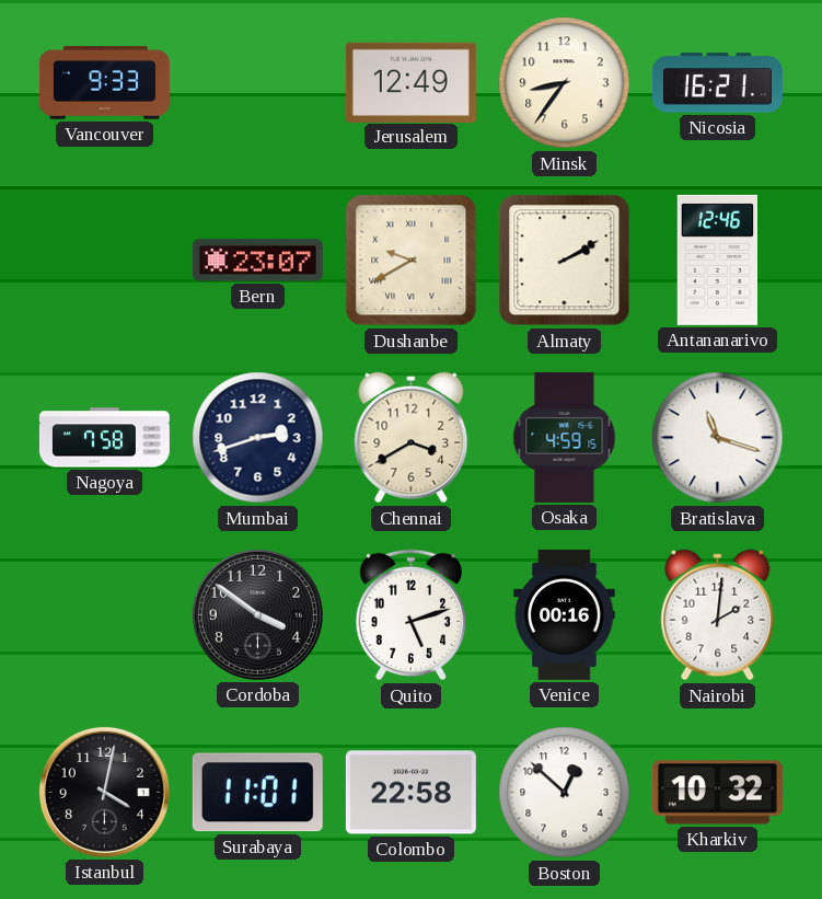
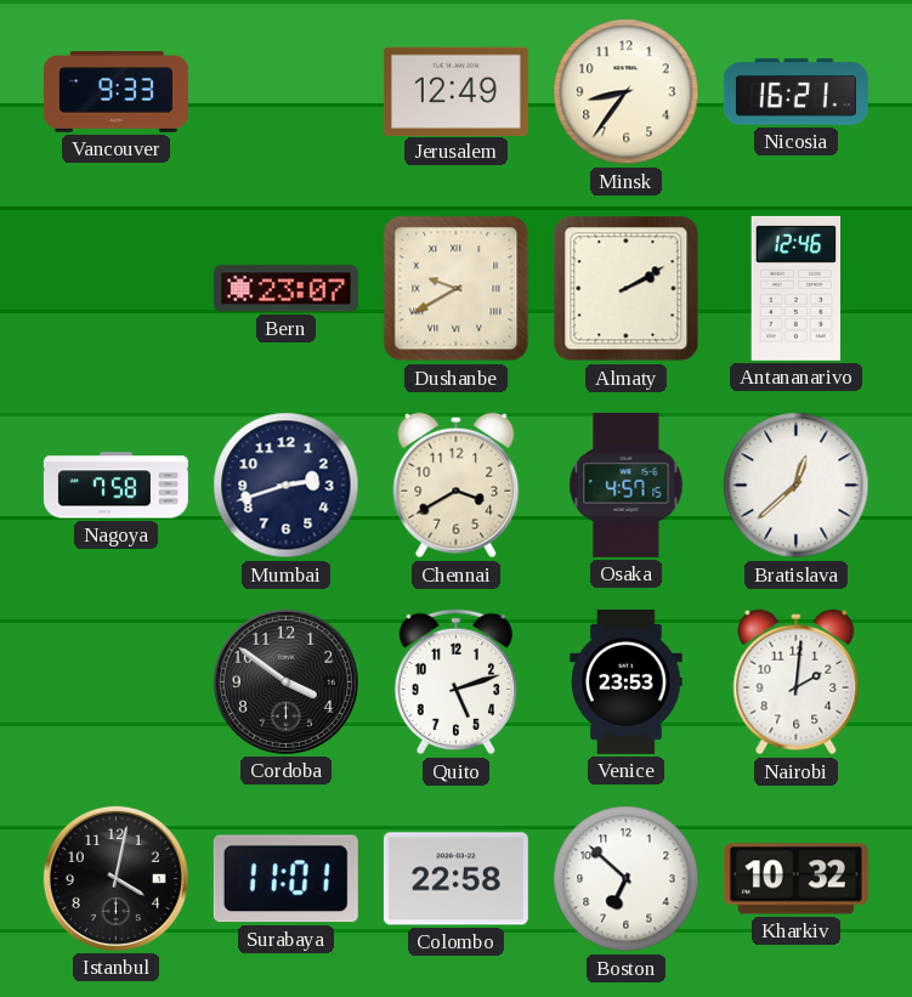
Osaka: 4:59 -> 4:57 (627, 485)
Bratislava: 11:18 -> 12:38 (797, 486)
Venice: 00:16 -> 23:53 (627, 681)
Boston: 12:52 -> 6:52 (627, 879)
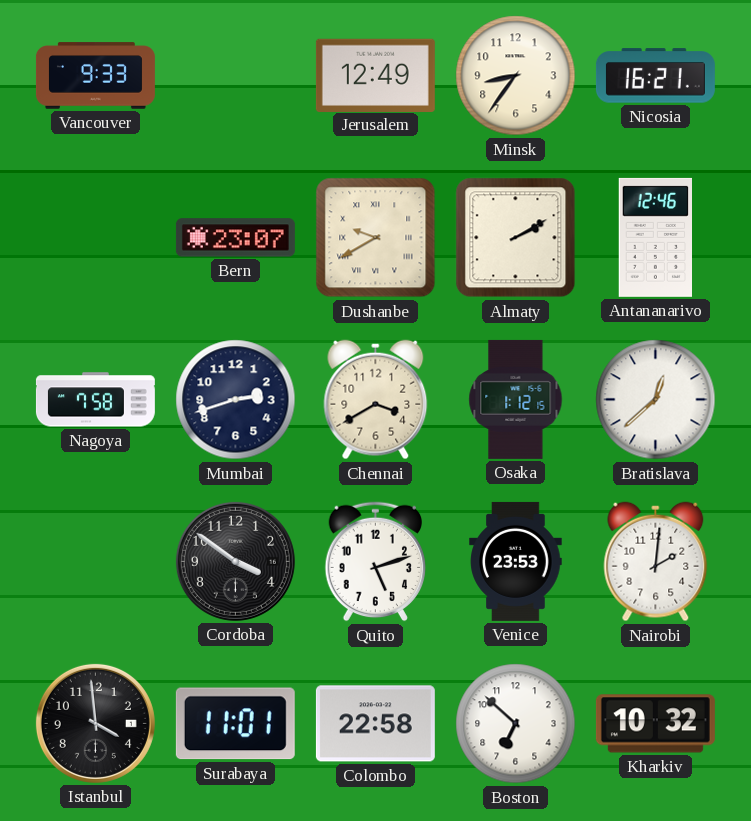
Osaka: 4:57 -> 1:12 (516, 399)
Istanbul: 4:02 -> 3:59 (95, 723)
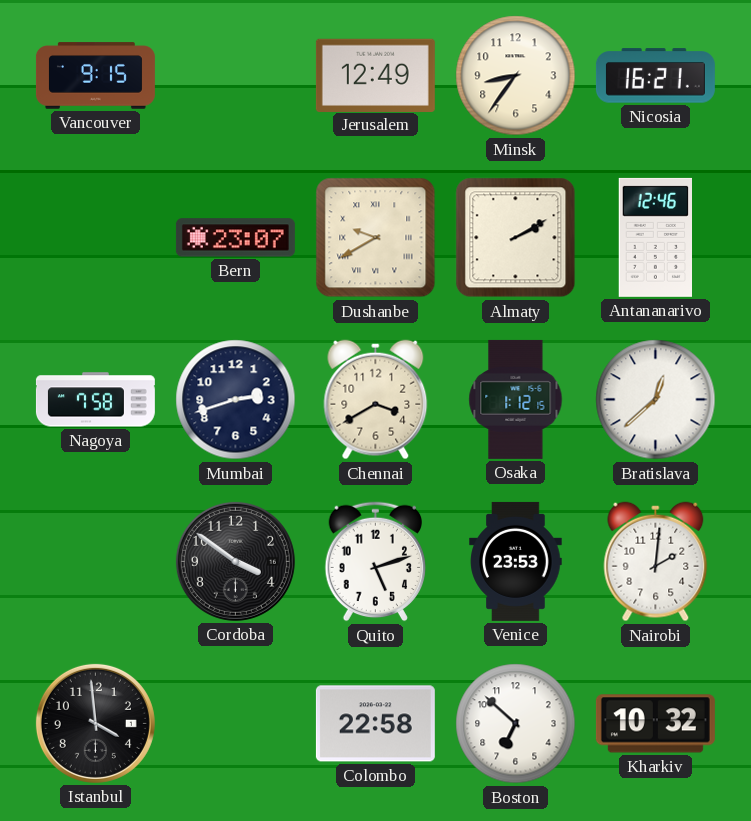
Vancouver: 9:33 -> 9:15 (95, 76)
Surabaya: 11:01 -> none (235, 724)
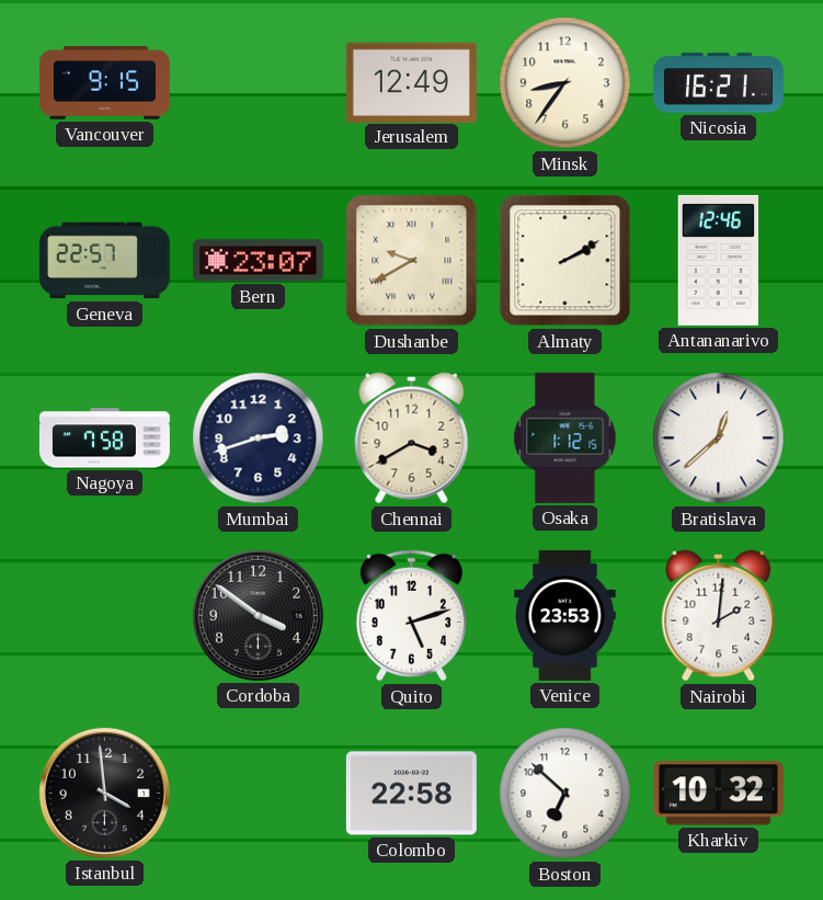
Geneva: none -> 22:57 (104, 261)
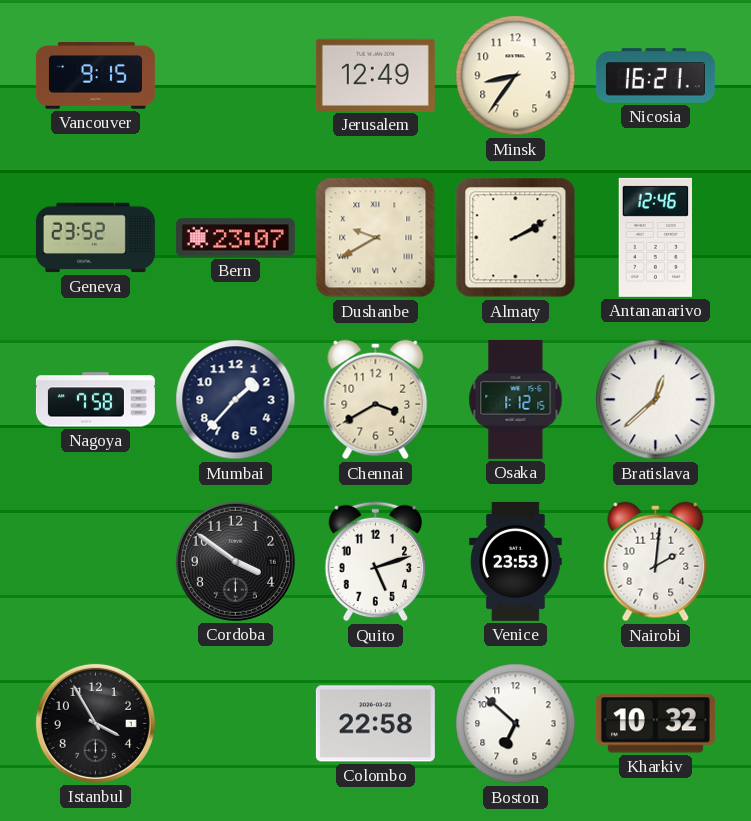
Geneva: 22:57 -> 23:52 (95, 238)
Mumbai: 2:42 -> 1:37 (236, 400)
Istanbul: 3:59 -> 3:55 (95, 723)
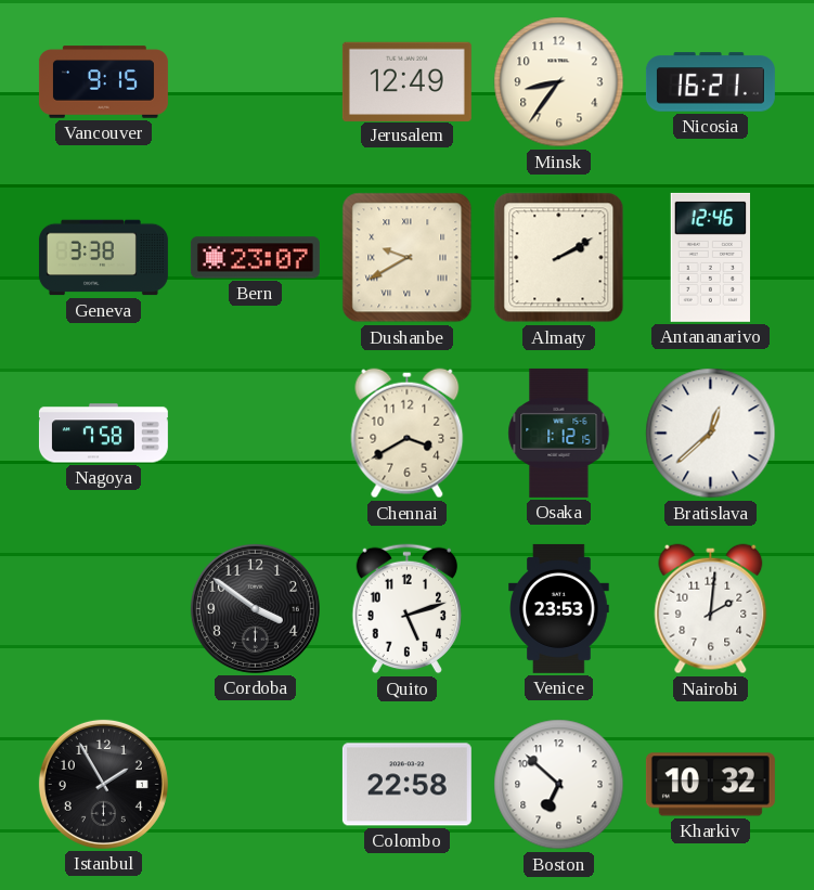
Geneva: 23:52 -> 3:38 (103, 258)
Mumbai: 1:37 -> none (236, 400)
Istanbul: 3:55 -> 1:55 (103, 784)
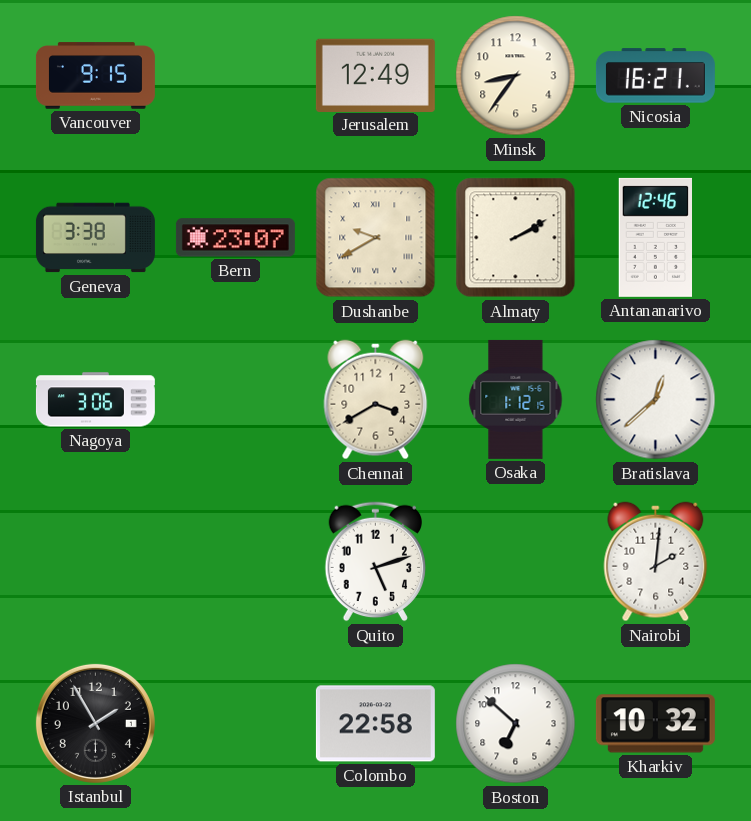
Nagoya: 7:58 -> 3:06 (95, 400)
Cordoba: 3:51 -> none (255, 608)
Venice: 23:53 -> none (559, 608)
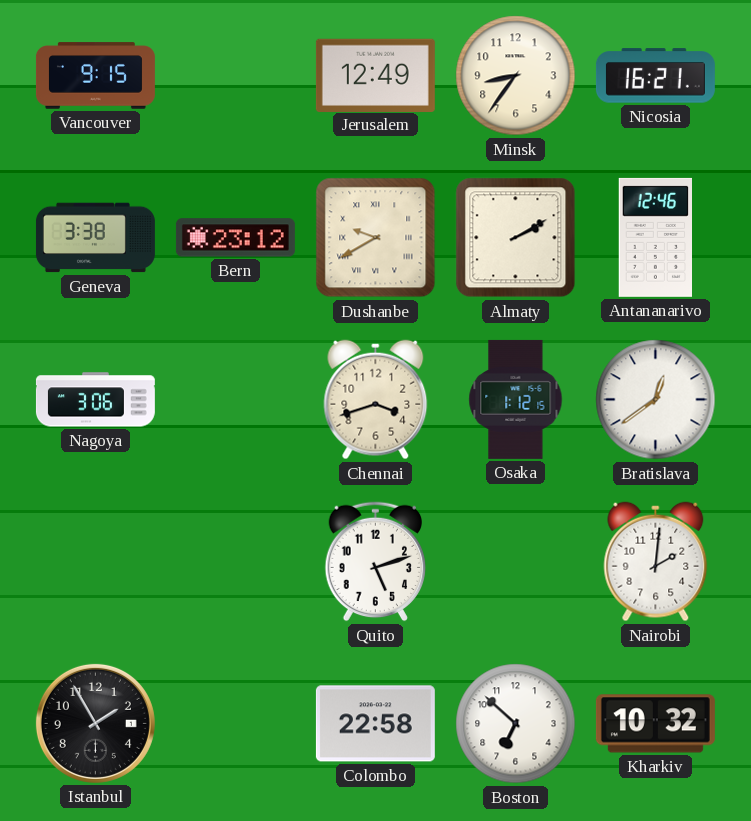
Bern: 23:07 -> 23:12 (235, 238)
Chennai: 3:40 -> 3:42 (376, 400)
Bratislava: 12:38 -> 12:39 (656, 400)
